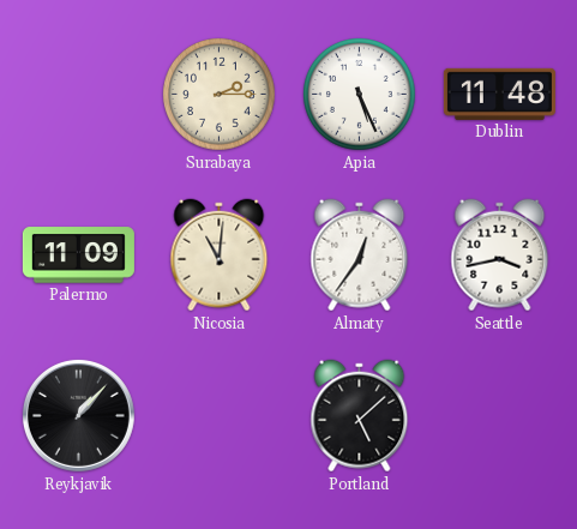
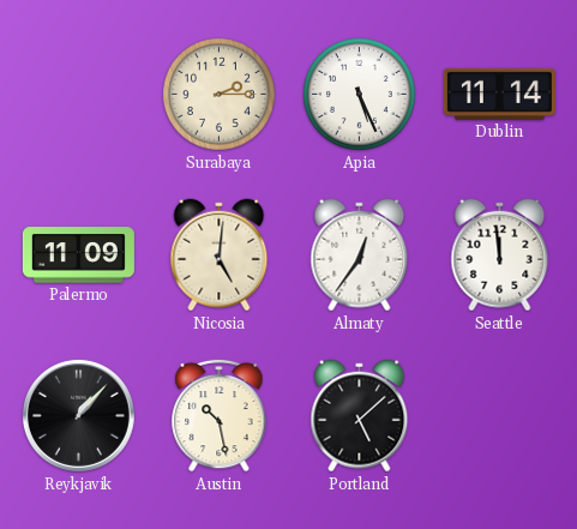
Dublin: 11:48 -> 11:14 (499, 94)
Nicosia: 11:01 -> 5:01 (220, 256)
Seattle: 3:43 -> 11:59 (500, 256)
Austin: none -> 10:28 (220, 415)
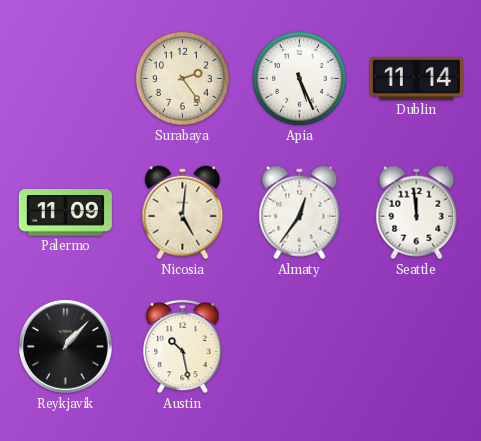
Surabaya: 2:15 -> 2:24 (183, 79)
Portland: 5:08 -> none (360, 416)
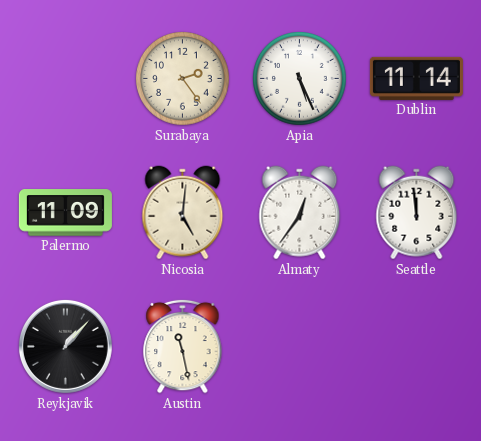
Austin: 10:28 -> 11:28 (183, 346)
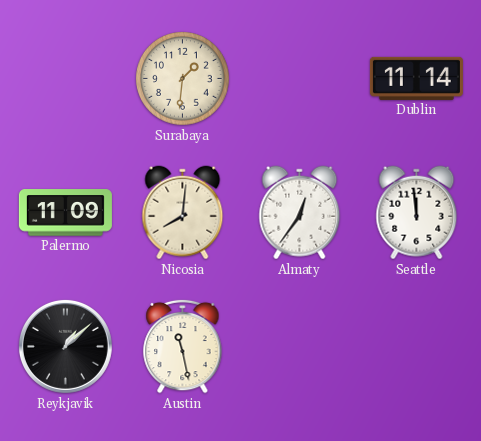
Surabaya: 2:24 -> 1:31 (183, 79)
Apia: 5:26 -> none (300, 79)
Nicosia: 5:01 -> 8:01 (183, 213)
Reykjavik: 1:07 -> 1:08 (65, 346)
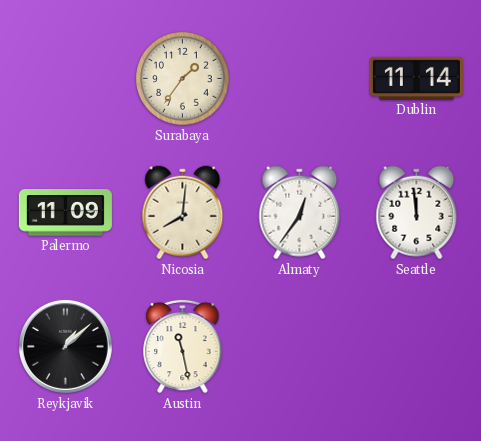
Surabaya: 1:31 -> 1:36 (183, 79)
